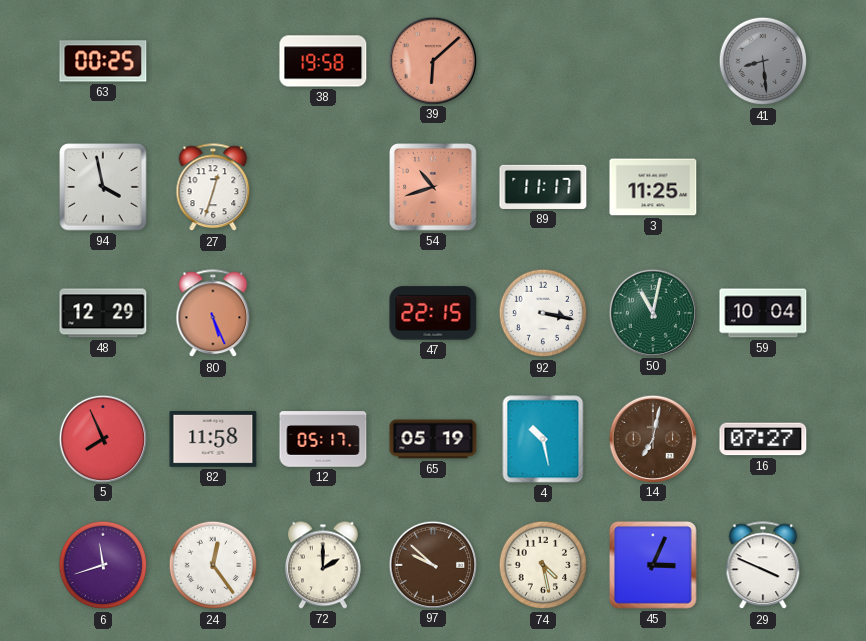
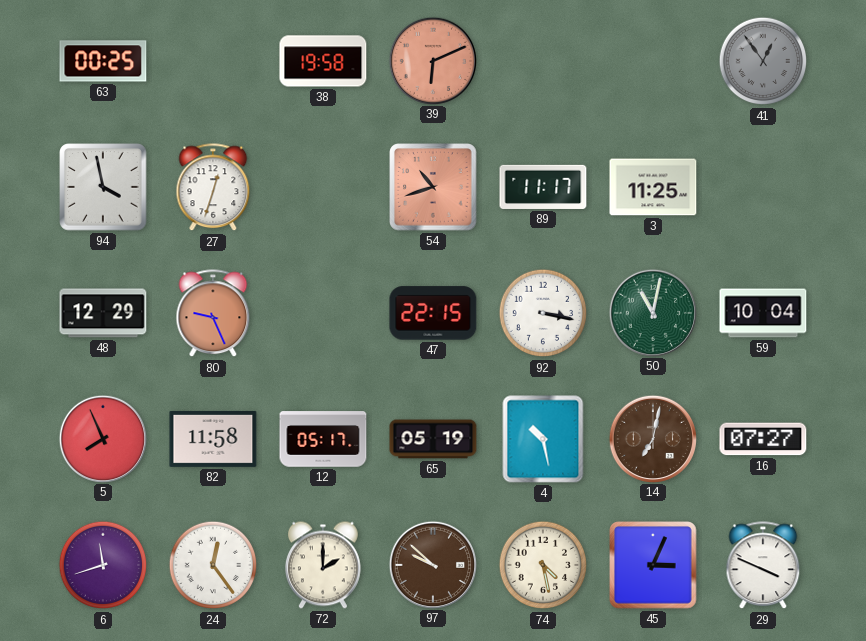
39: 6:08 -> 6:11 (432, 60)
41: 8:29 -> 12:54 (763, 61)
80: 5:26 -> 9:26 (213, 314)
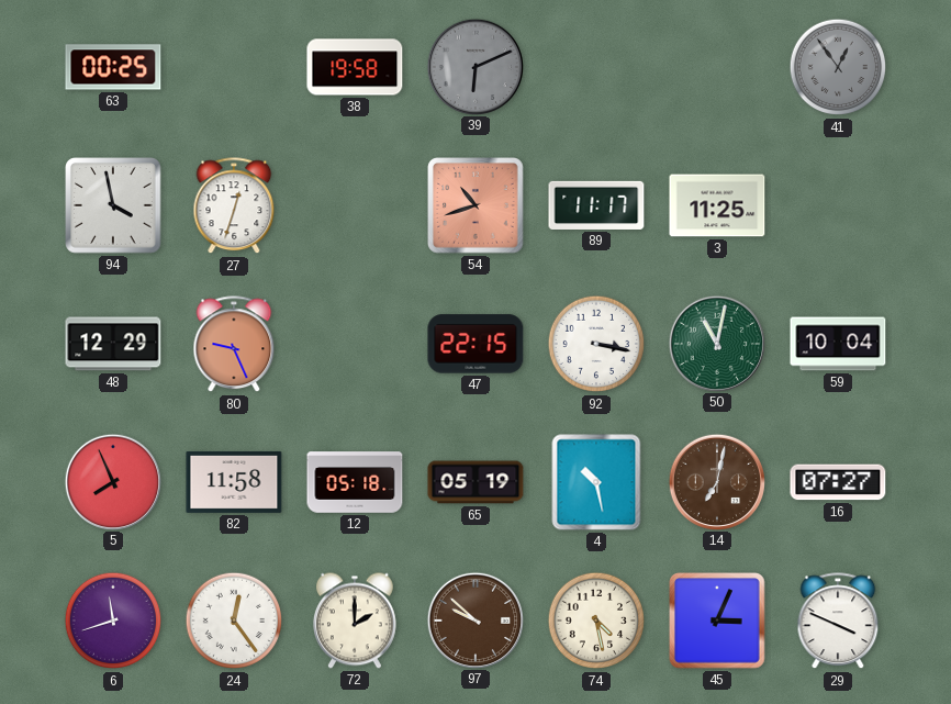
39 dial: salmon -> grey (474, 66)
12: 05:17 -> 05:18 (355, 482)
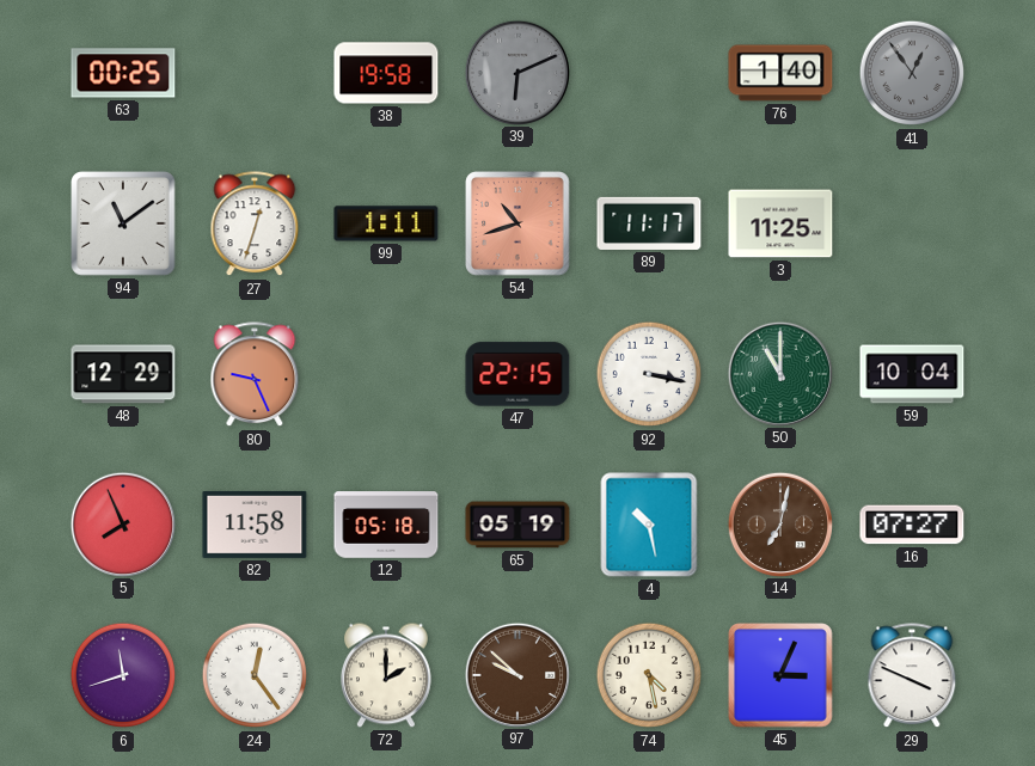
76: none -> 1:40 (780, 73)
94: 3:58 -> 11:09 (123, 223)
99: none -> 1:11 (386, 223)
50: 11:02 -> 11:00 (779, 373)
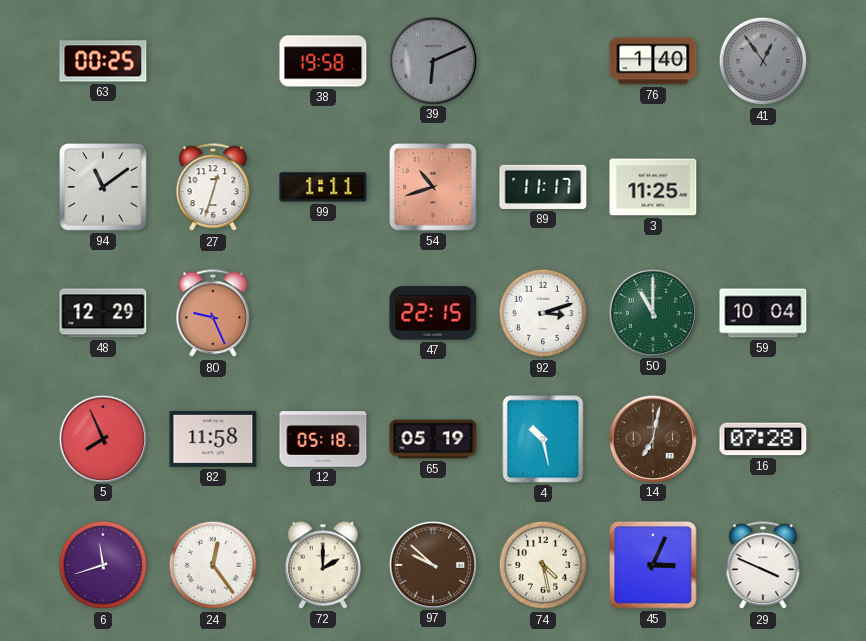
92: 3:17 -> 3:12 (543, 313)
16: 07:27 -> 07:28 (763, 439)
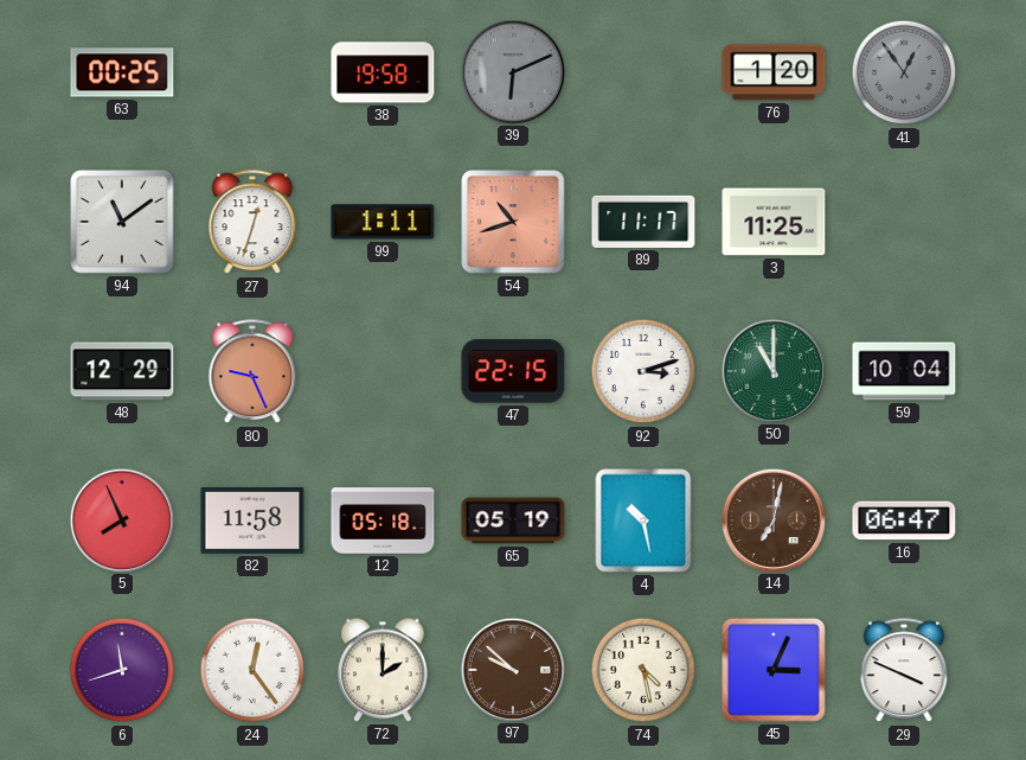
76: 1:40 -> 1:20 (774, 72)
16: 07:28 -> 06:47 (904, 520)
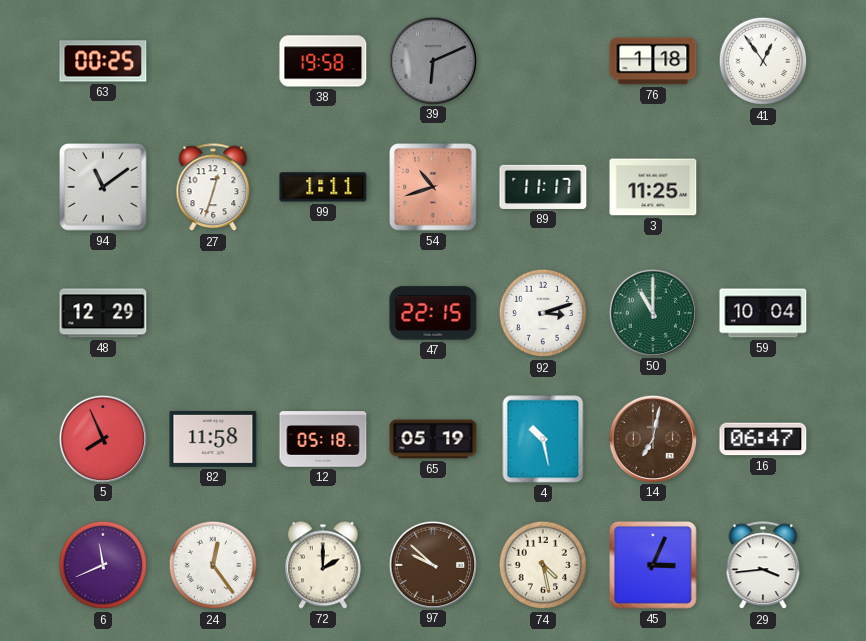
76: 1:20 -> 1:18 (653, 61)
41 dial: grey -> white (763, 61)
80: 9:26 -> none (252, 372)
6: 11:42 -> 11:41 (103, 565)
29: 3:49 -> 3:44 (763, 566)
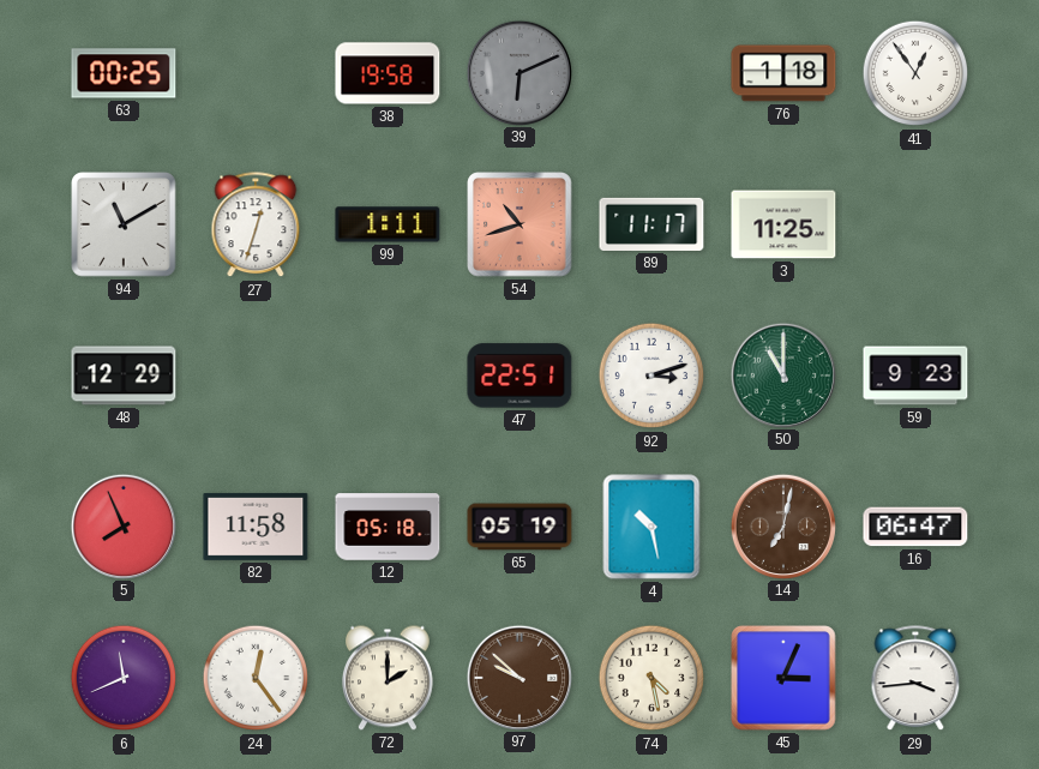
94: 11:09 -> 11:10 (124, 224)
47: 22:15 -> 22:51 (519, 376)
59: 10:04 -> 9:23 (915, 376)
